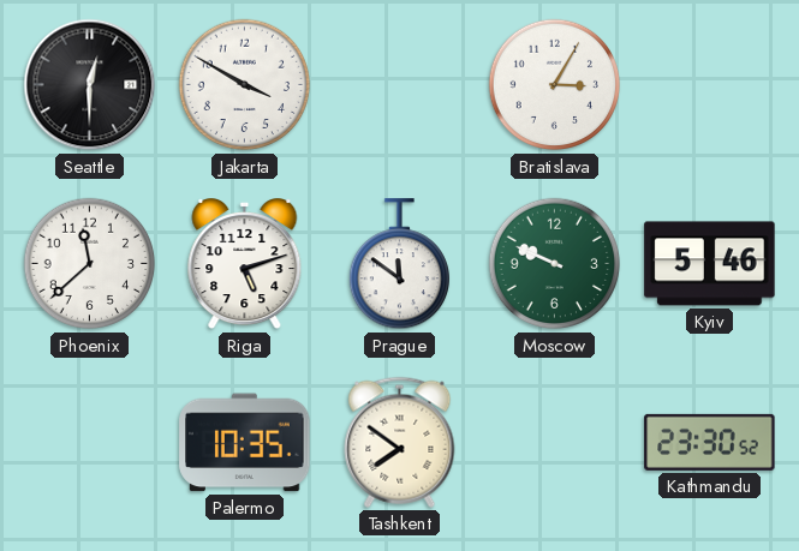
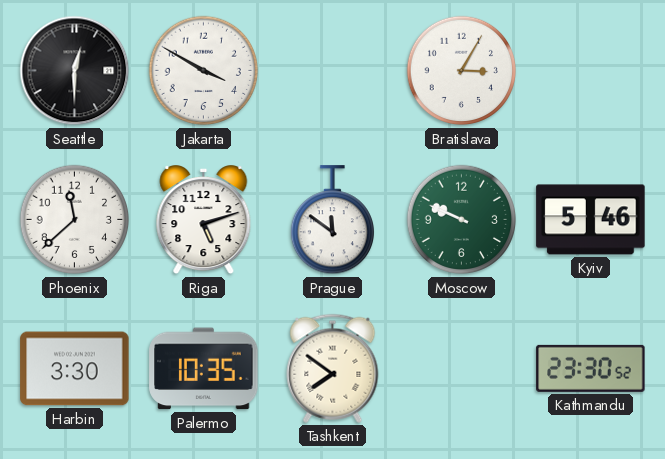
Harbin: none -> 3:30 (75, 369)
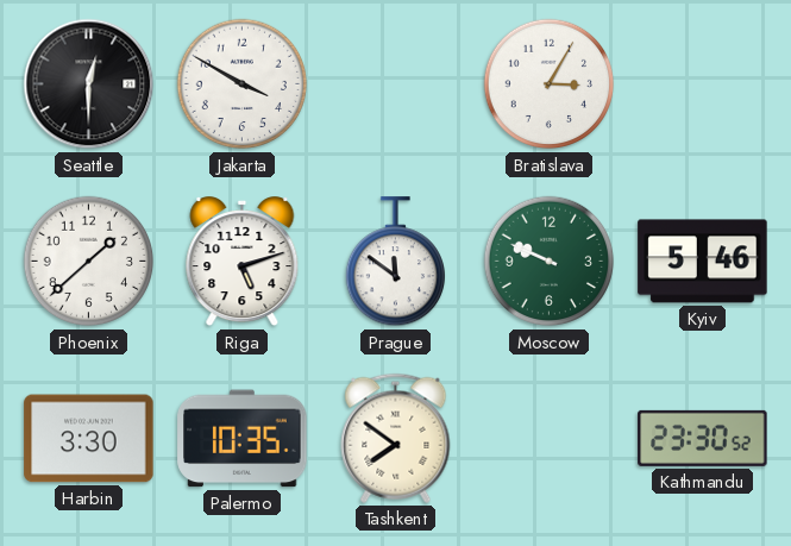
Phoenix: 11:38 -> 1:38 (89, 262)
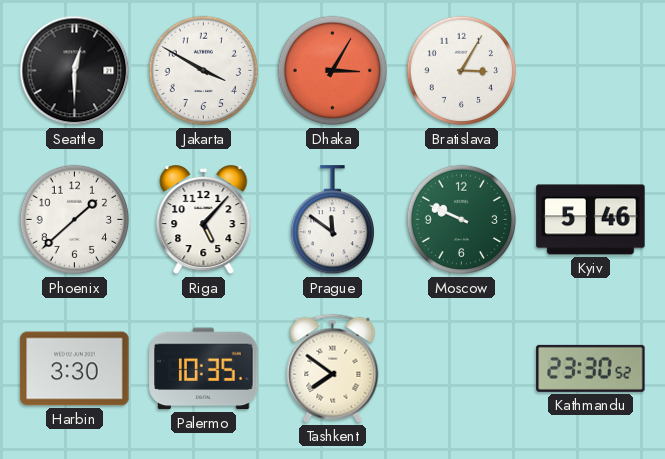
Dhaka: none -> 3:05 (333, 71)
Riga: 5:12 -> 5:07 (204, 220)
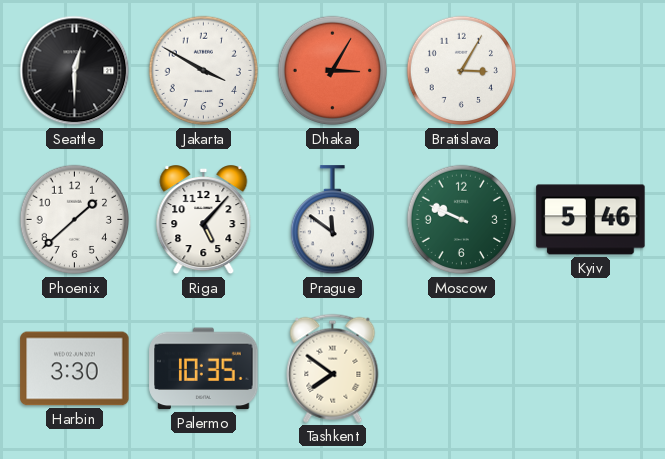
Kathmandu: 23:30 -> none (591, 368)
